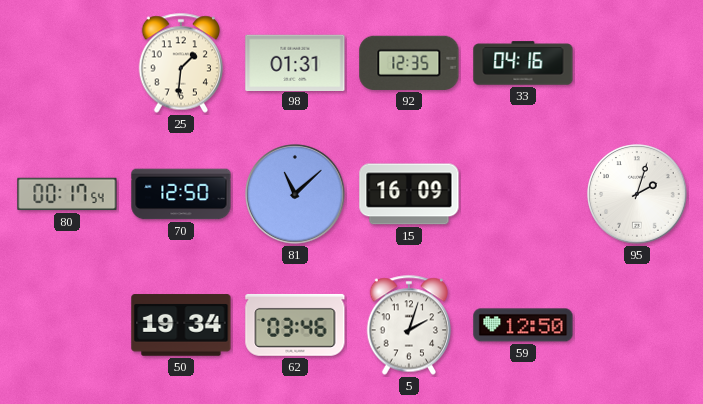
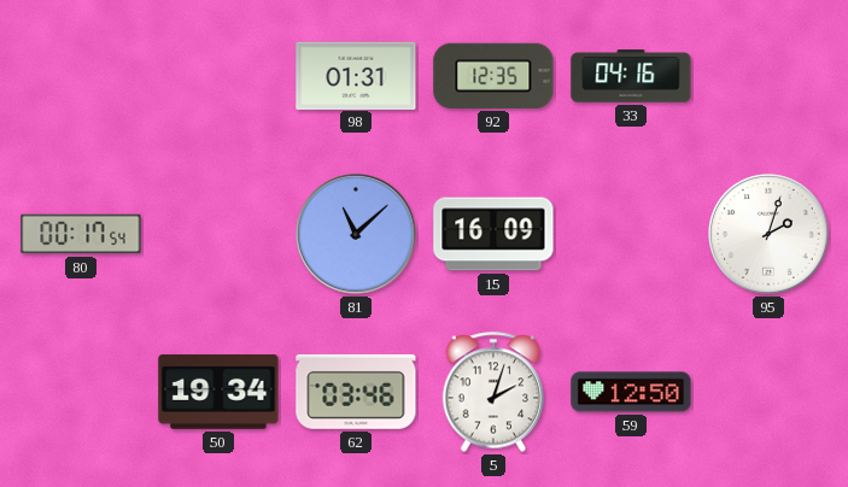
25: 1:31 -> none (181, 63)
70: 12:50 -> none (181, 194)
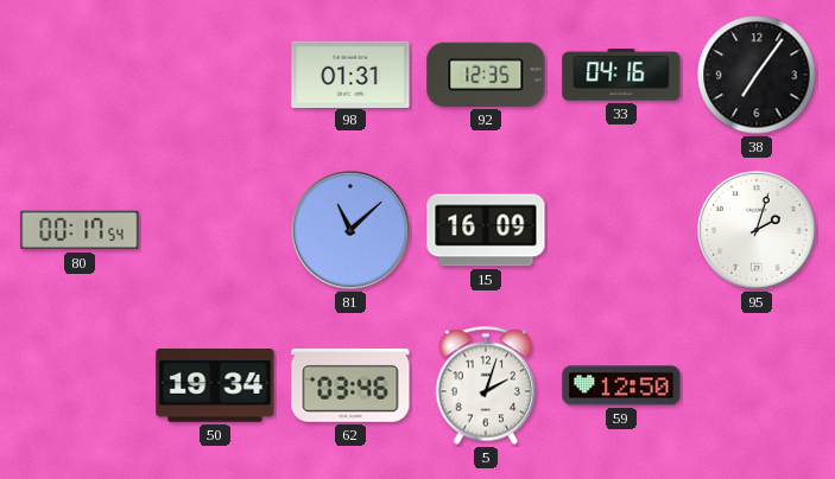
38: none -> 7:06 (757, 75)
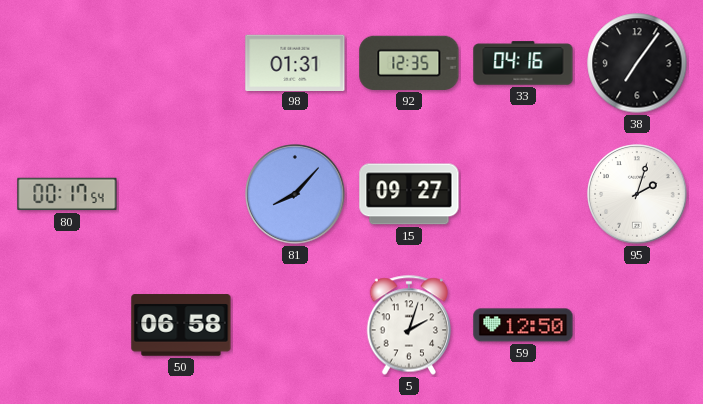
81: 11:08 -> 8:07 (295, 194)
15: 16:09 -> 09:27 (409, 194)
50: 19:34 -> 06:58 (181, 325)
62: 03:46 -> none (350, 385)
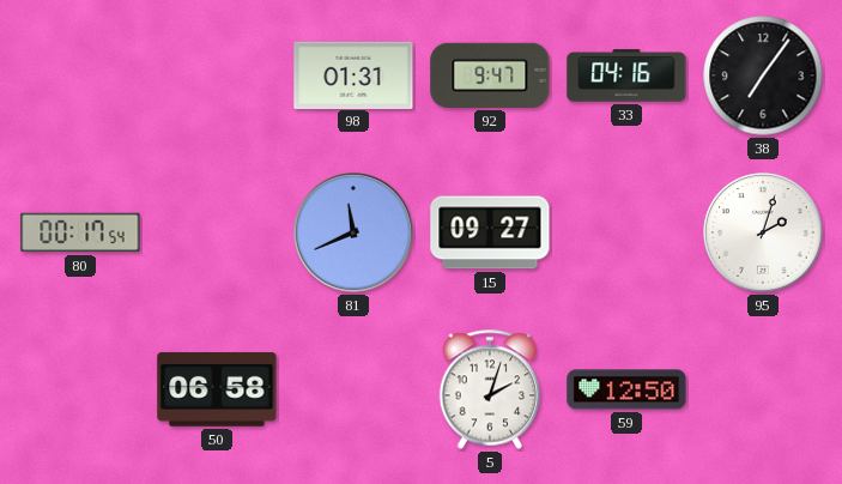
92: 12:35 -> 9:47 (490, 75)
81: 8:07 -> 11:41 (353, 232)
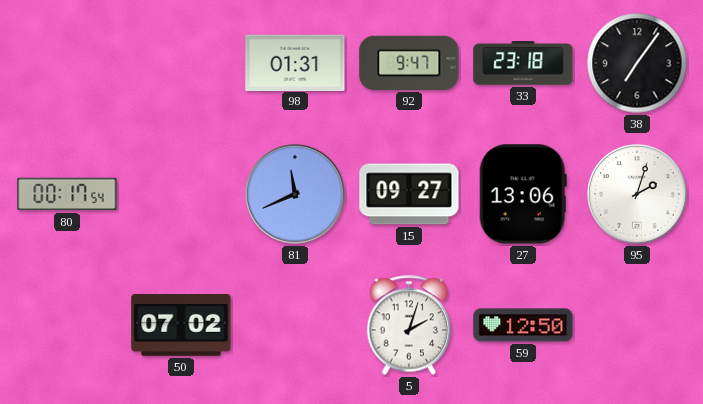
33: 04:16 -> 23:18 (523, 63)
27: none -> 13:06 (523, 194)
50: 06:58 -> 07:02 (181, 325)
